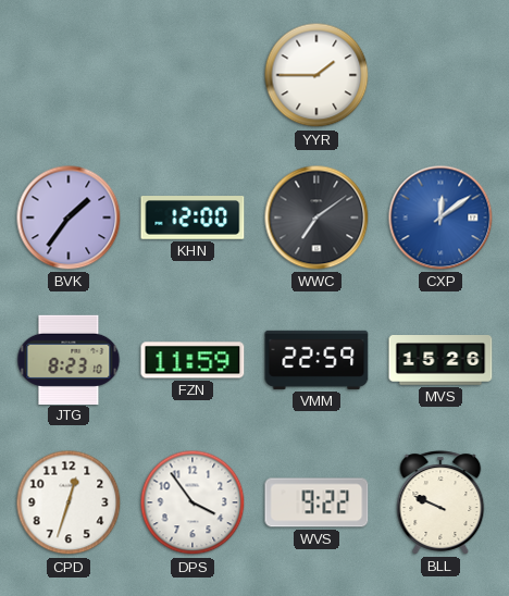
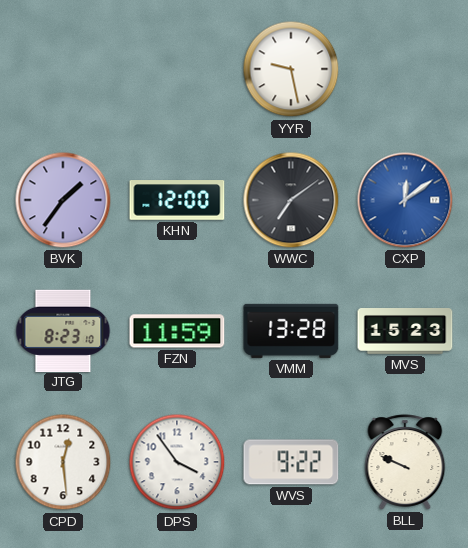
YYR: 1:45 -> 9:28 (291, 69)
VMM: 22:59 -> 13:28 (291, 331)
MVS: 15:26 -> 15:23 (405, 332)
CPD: 12:33 -> 12:29 (63, 462)
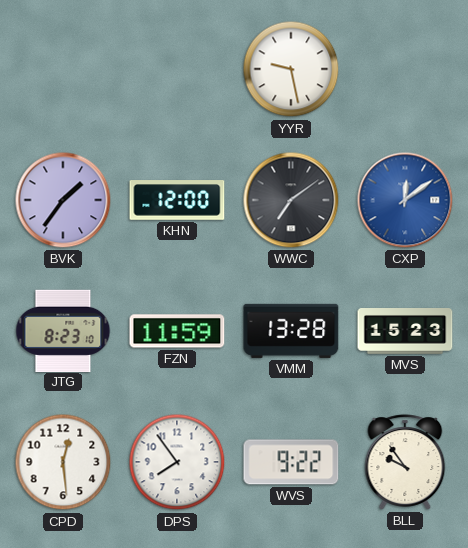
DPS: 3:54 -> 7:54 (177, 462)
BLL: 9:49 -> 9:54 (405, 462)
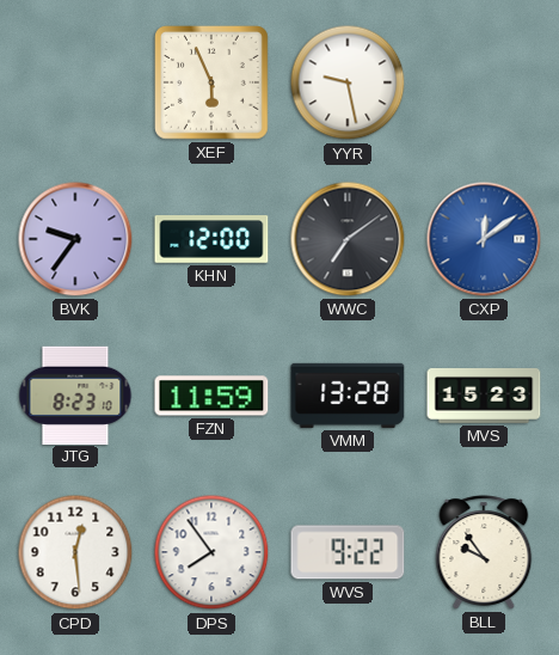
XEF: none -> 5:56 (213, 84)
BVK: 1:36 -> 9:36 (75, 239)
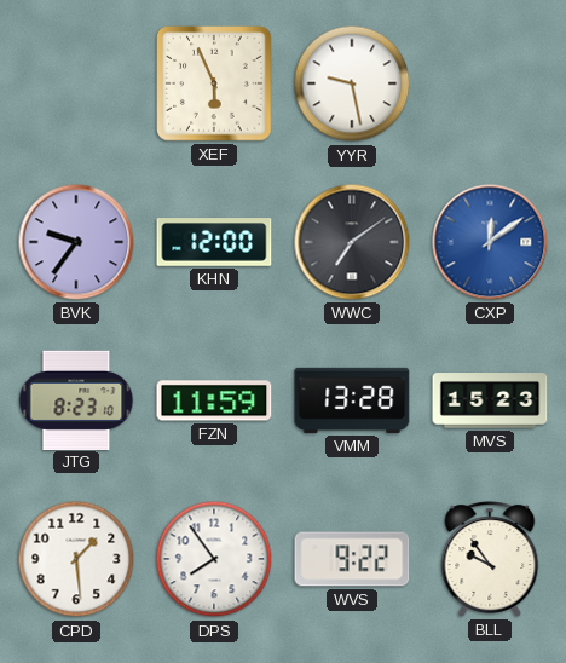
CPD: 12:29 -> 1:29 (76, 559)
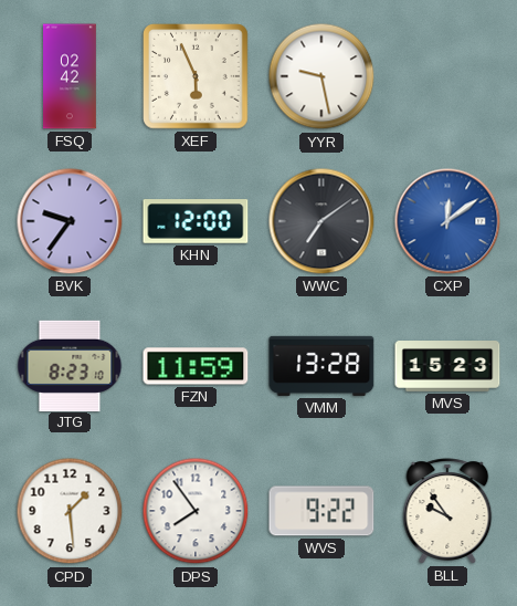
FSQ: none -> 02:42 (71, 76)
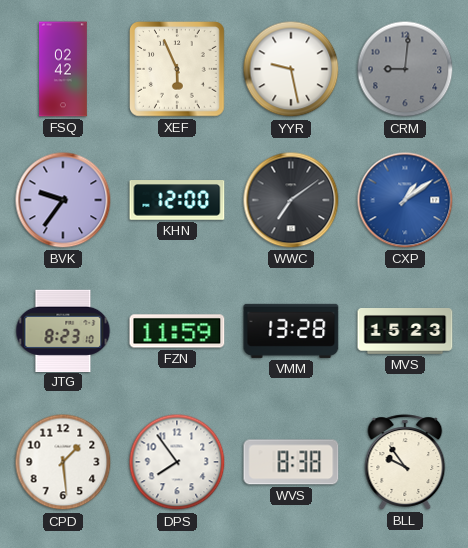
CRM: none -> 9:01 (405, 69)
CXP: 12:09 -> 1:09 (405, 200)
WVS: 9:22 -> 8:38 (291, 462)
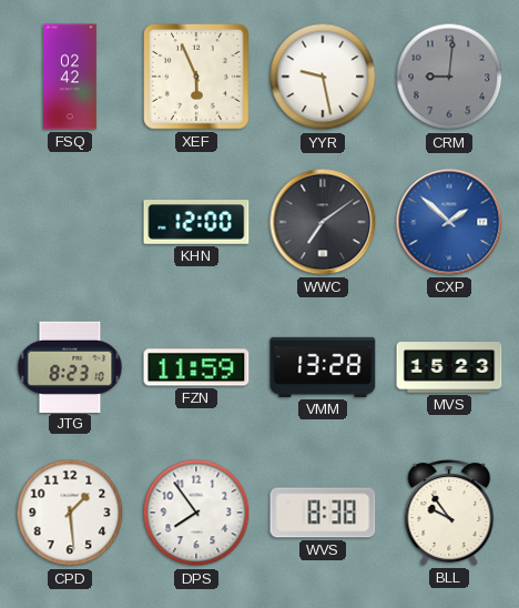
BVK: 9:36 -> none (63, 200)
CXP: 1:09 -> 1:52 (449, 222)
